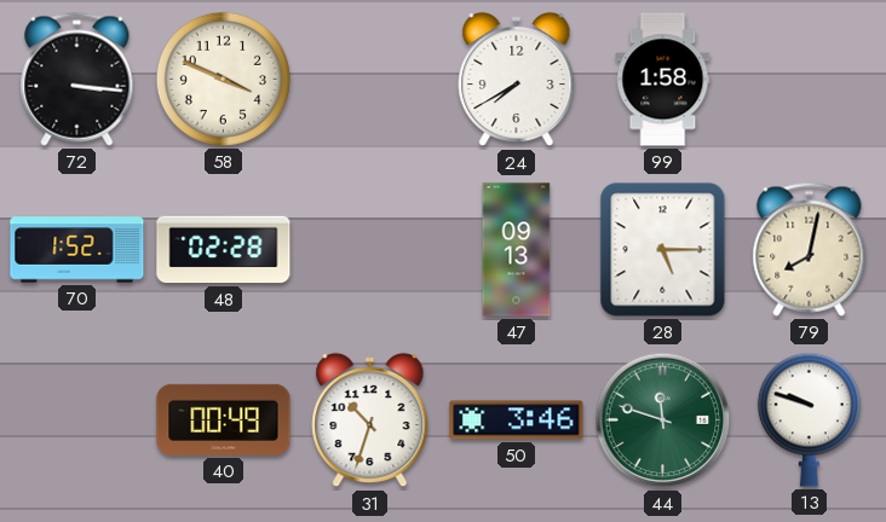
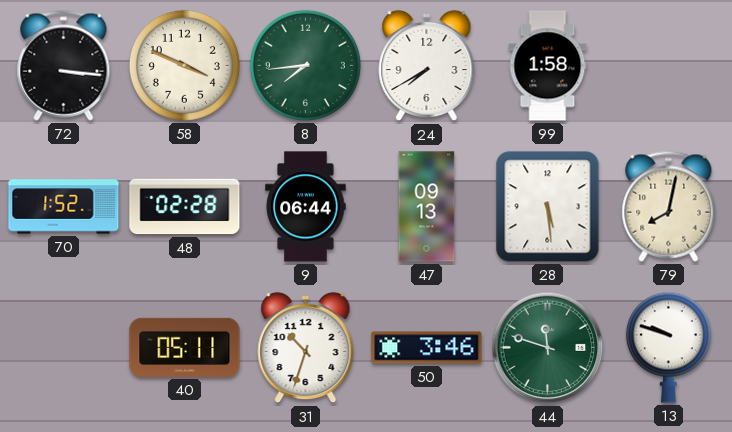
8: none -> 7:44 (305, 65)
9: none -> 06:44 (306, 207)
28: 5:15 -> 5:29 (548, 207)
40: 00:49 -> 05:11 (185, 347)
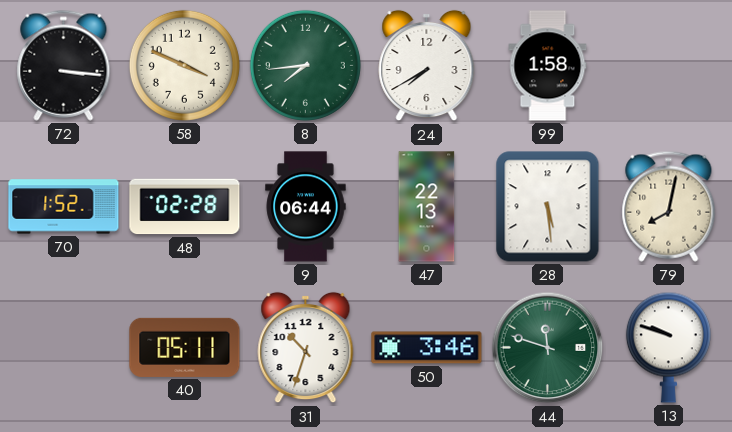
47: 09:13 -> 22:13 (427, 207)
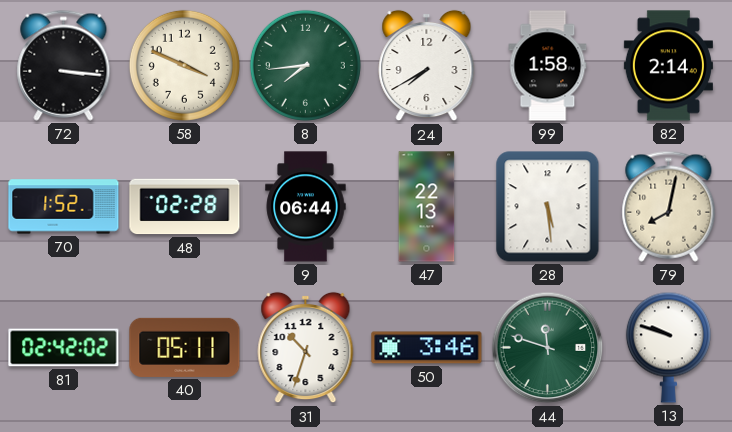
82: none -> 2:14 (668, 66)
81: none -> 02:42 (64, 348)
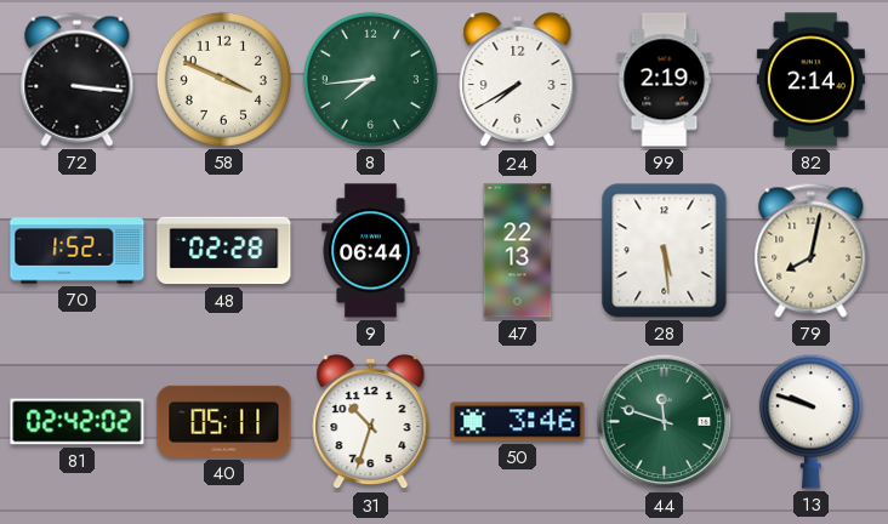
99: 1:58 -> 2:19 (665, 80)
